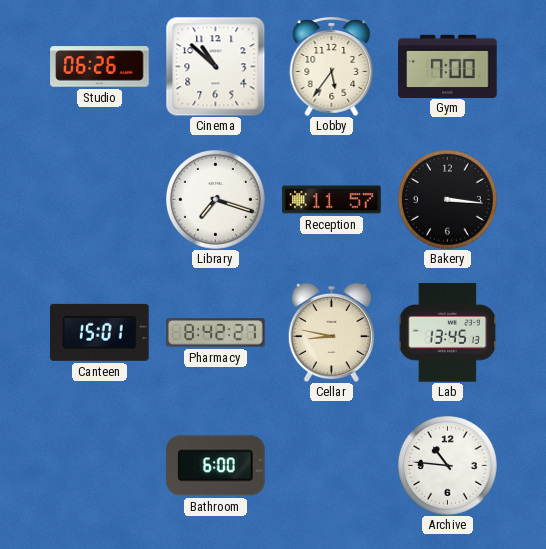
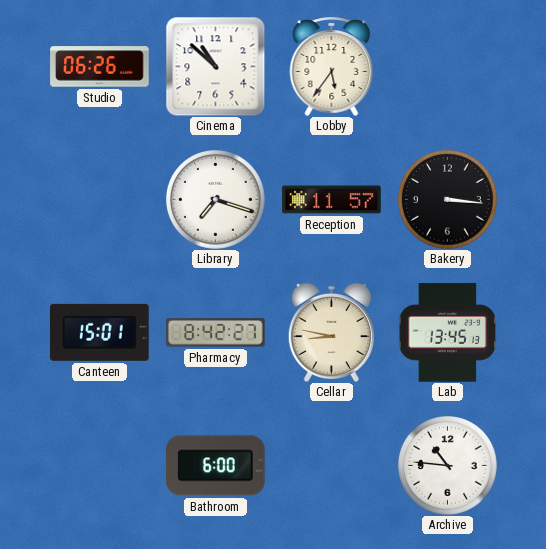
Gym: 7:00 -> none (448, 66)
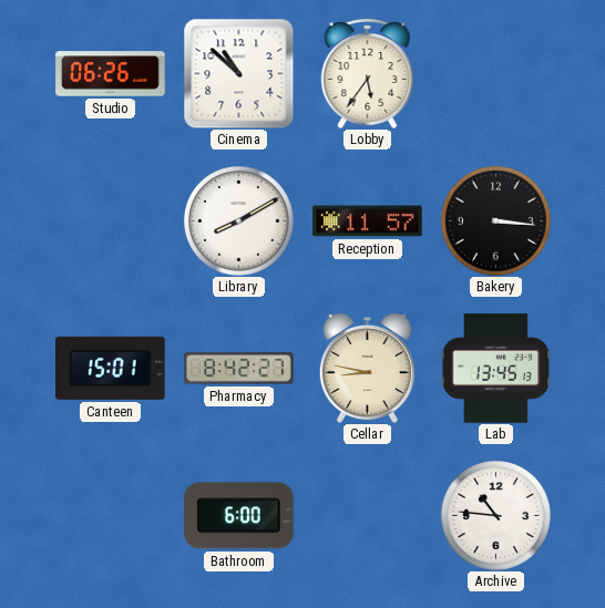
Library: 7:18 -> 8:10 (239, 221)
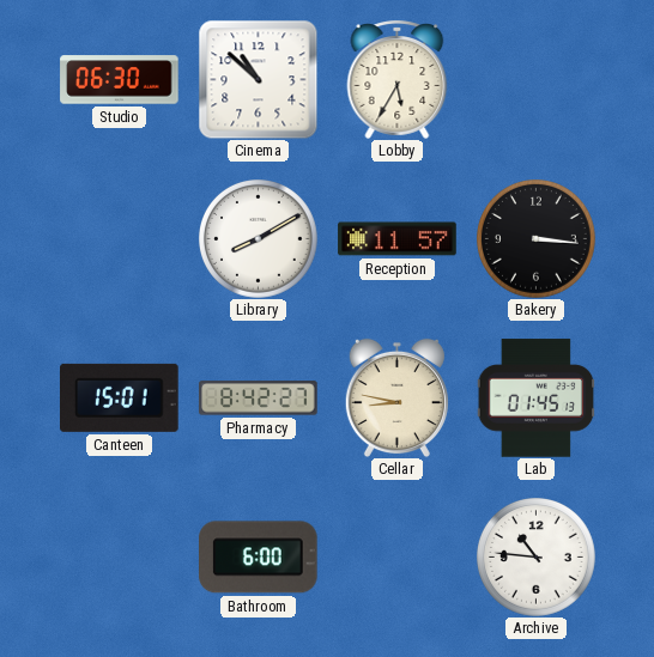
Studio: 06:26 -> 06:30 (120, 80)
Lobby: 5:36 -> 5:35 (398, 79)
Lab: 13:45 -> 01:45 (535, 399)
